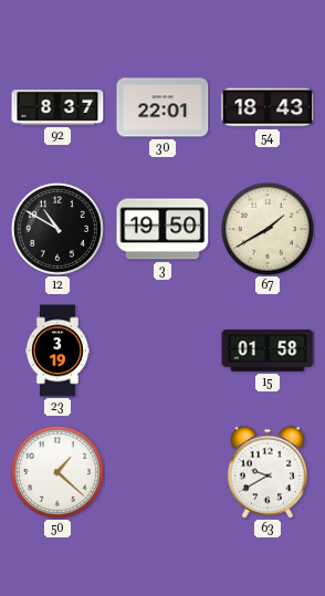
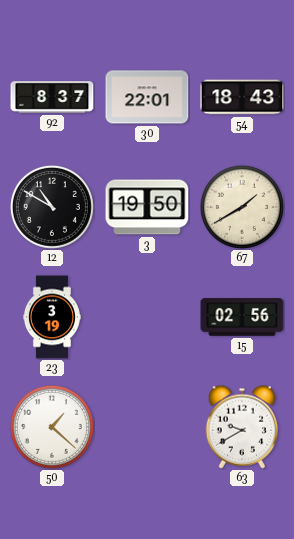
15: 01:58 -> 02:56 (242, 317)
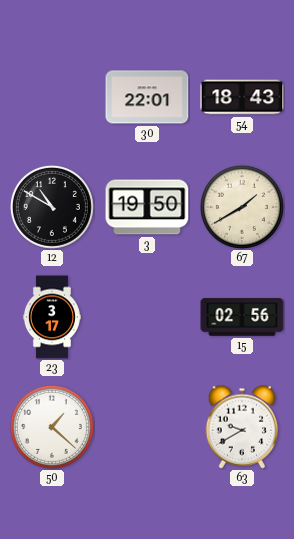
92: 8:37 -> none (52, 97)
23: 3:19 -> 3:17 (52, 317)
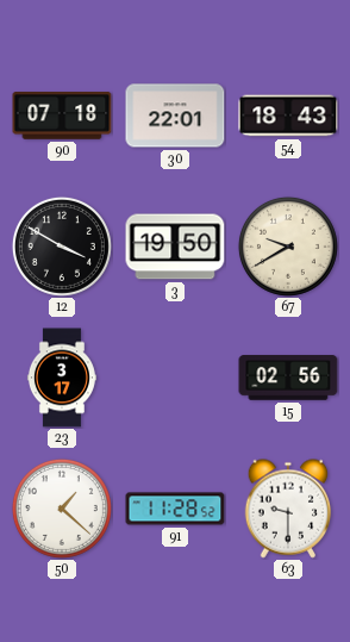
90: none -> 07:18 (62, 116)
12: 10:50 -> 3:50 (62, 247)
67: 1:40 -> 9:40 (288, 247)
91: none -> 11:28 (175, 509)
63: 9:40 -> 9:30 (288, 509)
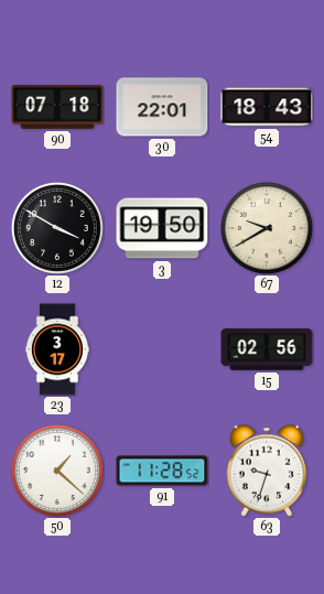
63: 9:30 -> 9:33 (267, 471)
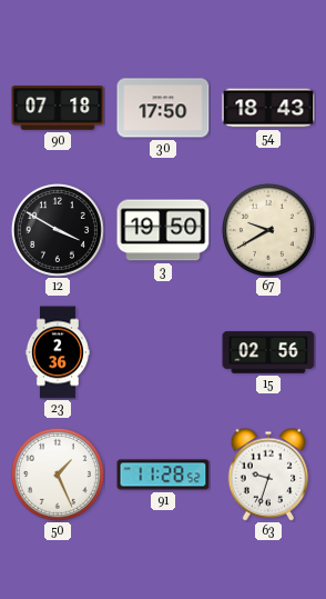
30: 22:01 -> 17:50 (163, 108)
23: 3:17 -> 2:36 (58, 352)
50: 1:22 -> 1:26 (58, 475)
